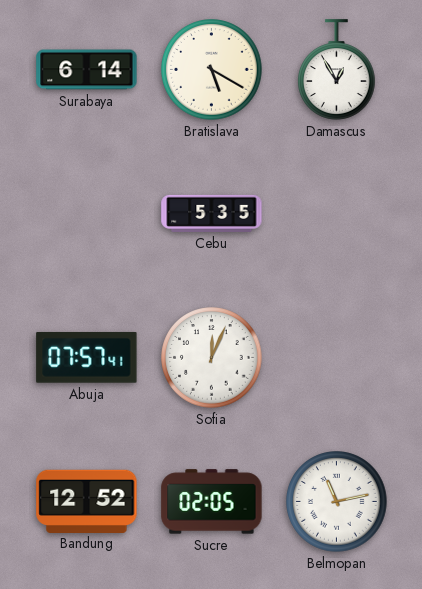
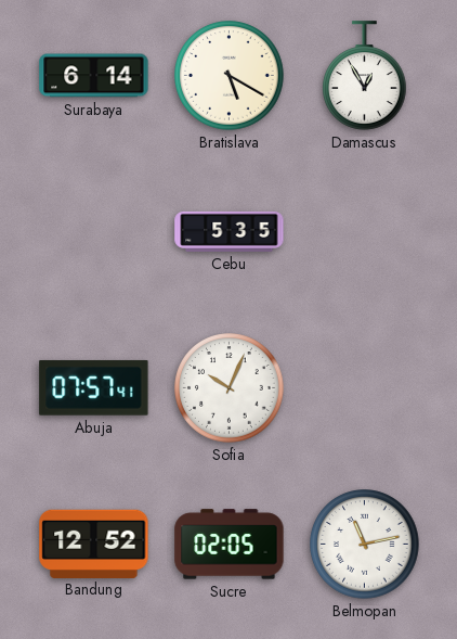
Sofia: 12:04 -> 10:04 (230, 388)
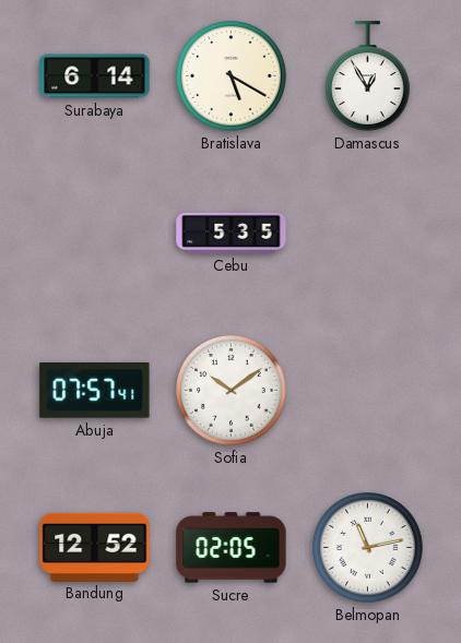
Sofia: 10:04 -> 10:09 (232, 391)
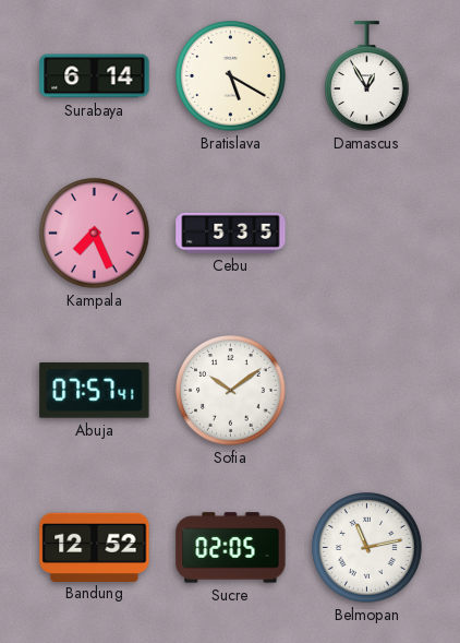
Kampala: none -> 7:26 (95, 234)
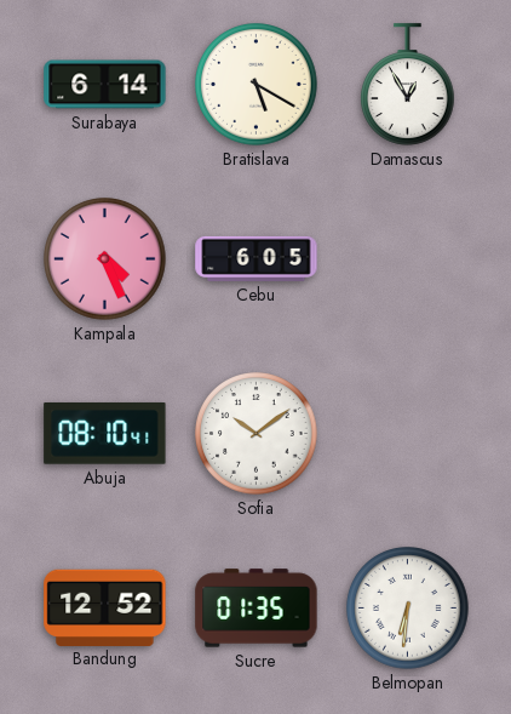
Kampala: 7:26 -> 4:26 (105, 259)
Cebu: 5:35 -> 6:05 (257, 258)
Abuja: 07:57 -> 08:10 (105, 434)
Sucre: 02:05 -> 01:35 (257, 609)
Belmopan: 11:13 -> 6:31 (408, 609)
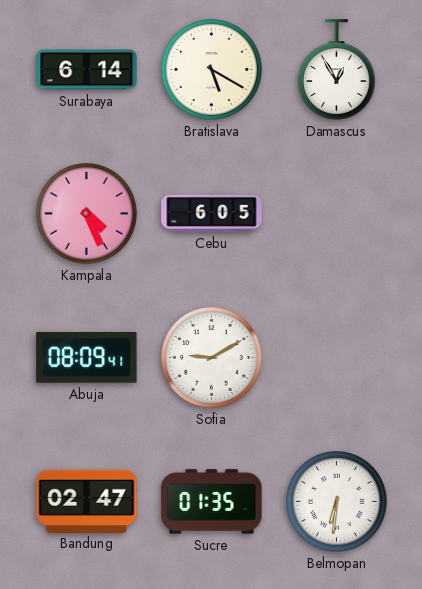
Abuja: 08:10 -> 08:09 (87, 358)
Sofia: 10:09 -> 9:10 (212, 358)
Bandung: 12:52 -> 02:47 (87, 501)
